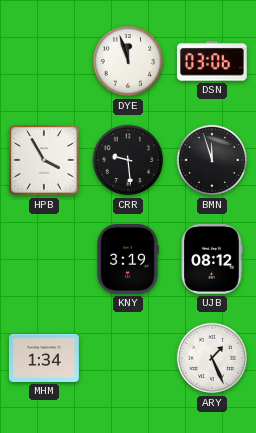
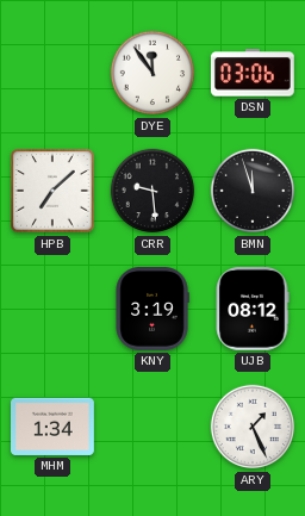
DYE: 11:57 -> 11:54 (152, 73)
HPB: 3:55 -> 7:08 (52, 191)
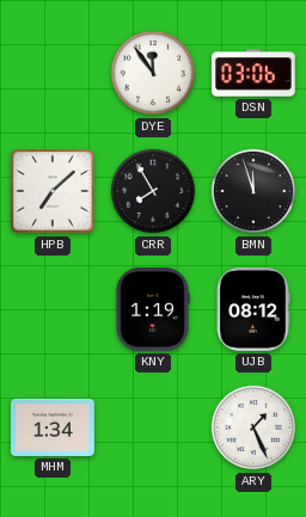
CRR: 9:29 -> 7:55 (153, 191)
KNY: 3:19 -> 1:19 (153, 310)
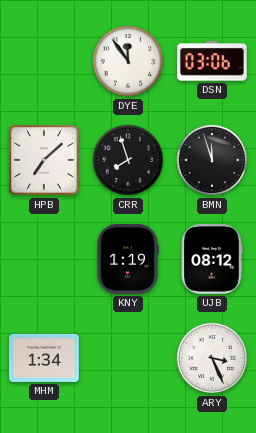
CRR: 7:55 -> 7:57 (128, 160)
ARY: 1:26 -> 3:26 (212, 358)
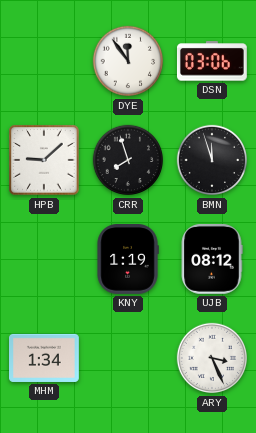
HPB: 7:08 -> 9:08 (44, 160)
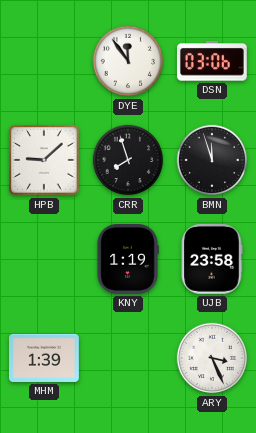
UJB: 08:12 -> 23:58 (212, 260)
MHM: 1:34 -> 1:39 (45, 358)
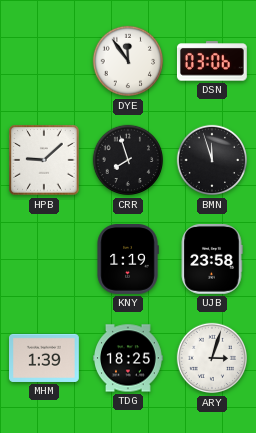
TDG: none -> 18:25 (129, 358)
ARY: 3:26 -> 3:03 (212, 358)
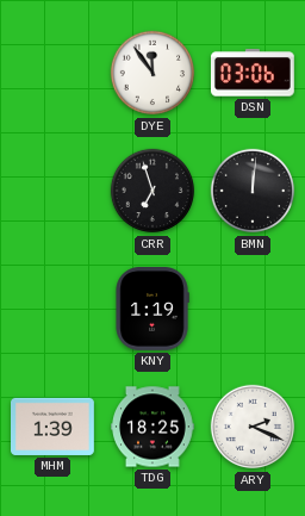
HPB: 9:08 -> none (44, 160)
CRR: 7:57 -> 6:57 (152, 191)
BMN: 11:57 -> 12:01 (253, 191)
UJB: 23:58 -> none (212, 260)
ARY: 3:03 -> 2:19 (253, 427)
